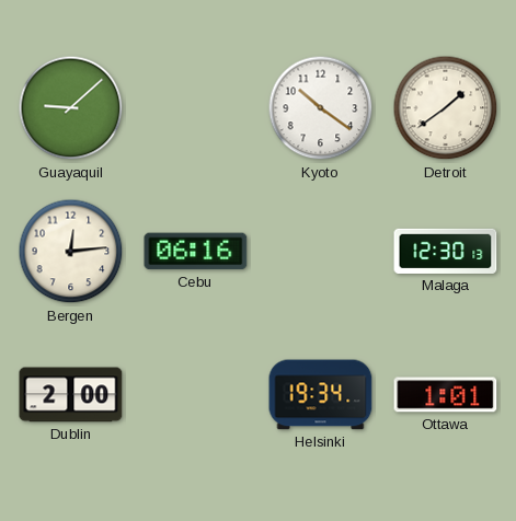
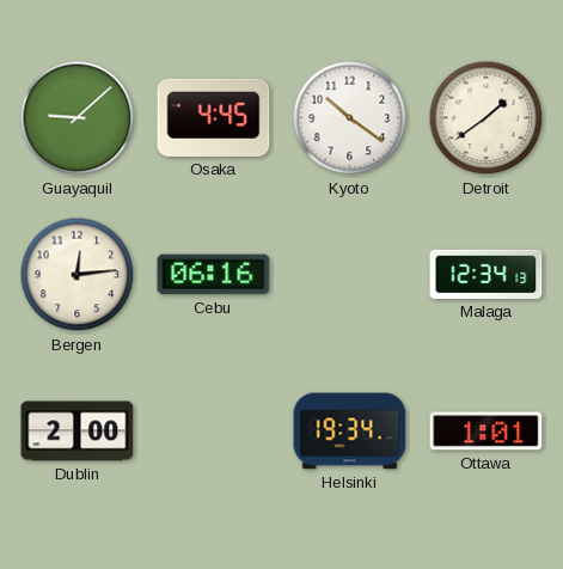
Osaka: none -> 4:45 (214, 117)
Malaga: 12:30 -> 12:34 (486, 274)
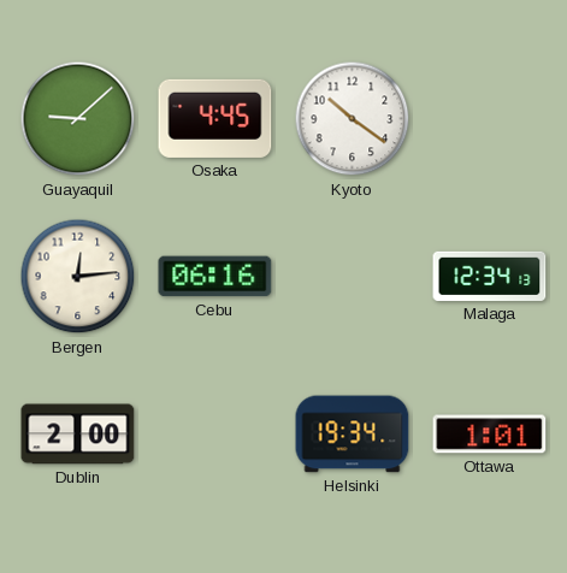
Detroit: 1:39 -> none (486, 118)
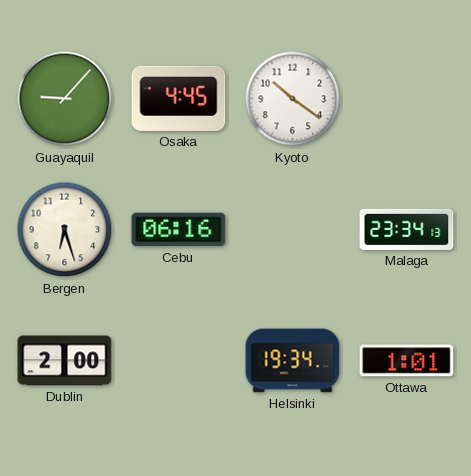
Guayaquil: 9:08 -> 9:07 (65, 99)
Bergen: 12:14 -> 6:27 (65, 230)
Malaga: 12:34 -> 23:34 (407, 229)
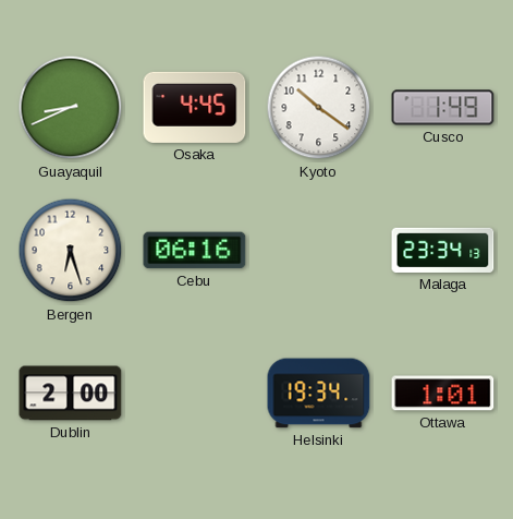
Guayaquil: 9:07 -> 8:41 (71, 108)
Cusco: none -> 1:49 (443, 108)
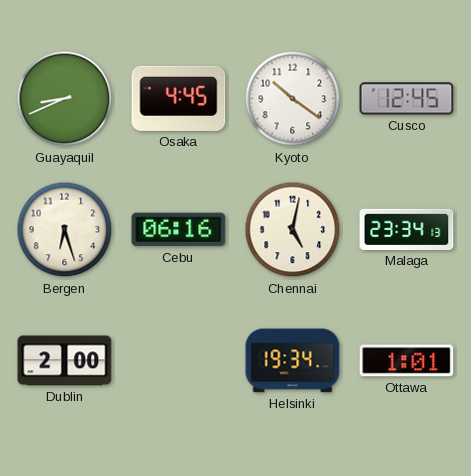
Cusco: 1:49 -> 12:45 (407, 99)
Chennai: none -> 5:02 (293, 230)
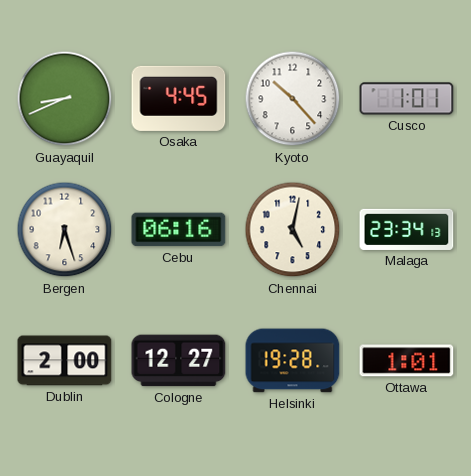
Kyoto: 10:21 -> 10:23 (293, 99)
Cusco: 12:45 -> 1:01 (407, 99)
Cologne: none -> 12:27 (179, 361)
Helsinki: 19:34 -> 19:28 (293, 361)
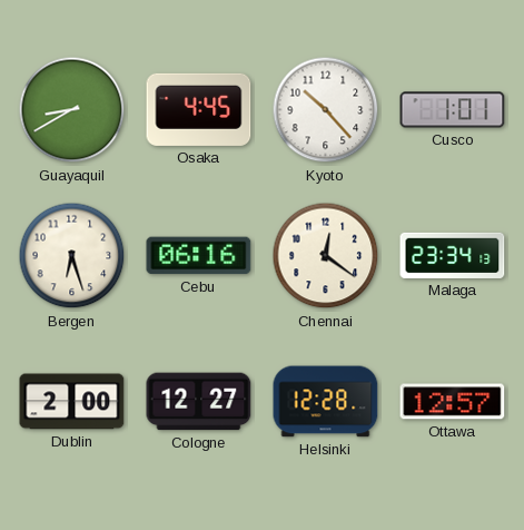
Guayaquil: 8:41 -> 8:40 (72, 110)
Chennai: 5:02 -> 12:21 (326, 256)
Helsinki: 19:28 -> 12:28 (326, 402)
Ottawa: 1:01 -> 12:57 (453, 402)
